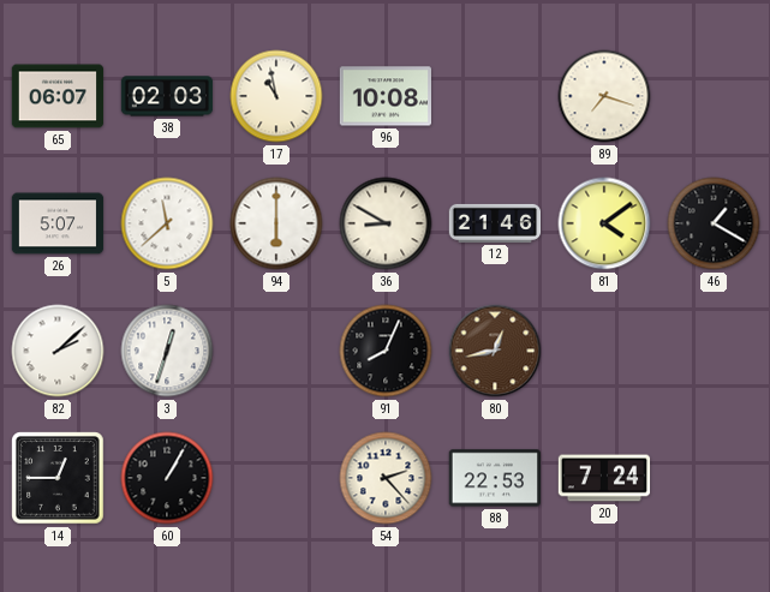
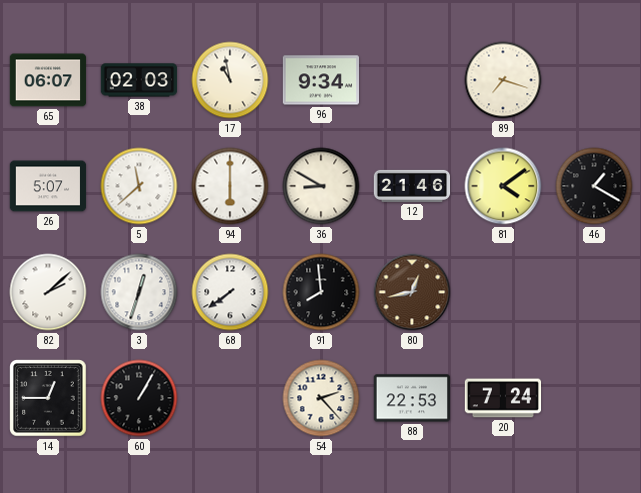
96: 10:08 -> 9:34 (320, 80)
68: none -> 7:39 (230, 292)
91: 8:04 -> 7:59 (321, 292)
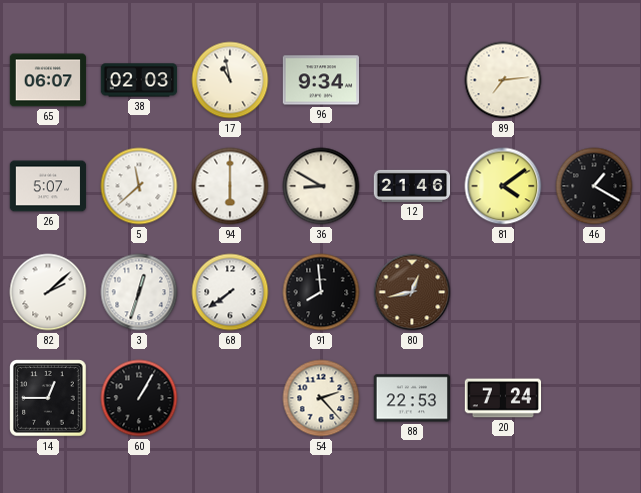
89: 7:18 -> 7:14 (503, 80)
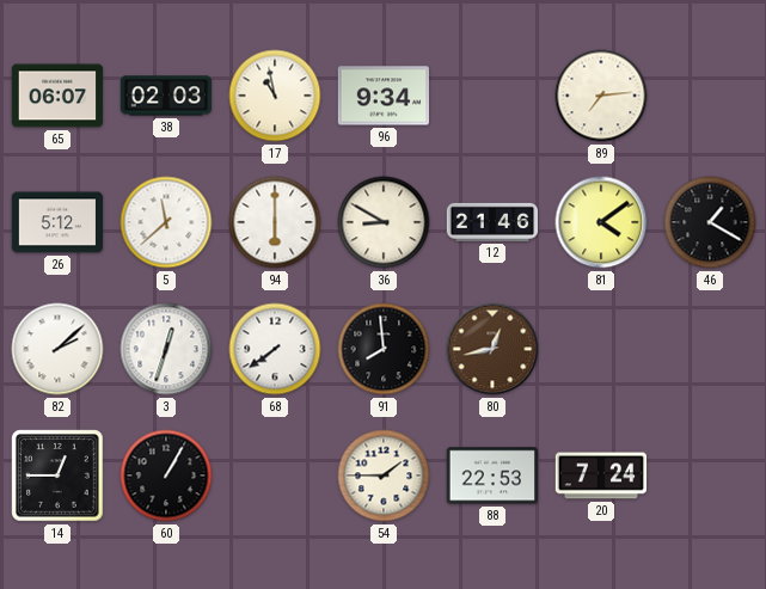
26: 5:07 -> 5:12 (57, 222)
54: 2:23 -> 1:45 (384, 476)
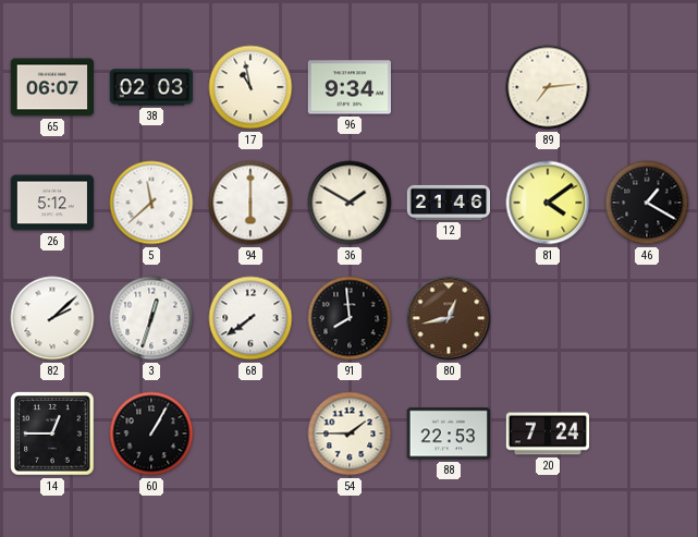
36: 8:50 -> 1:50 (350, 203)
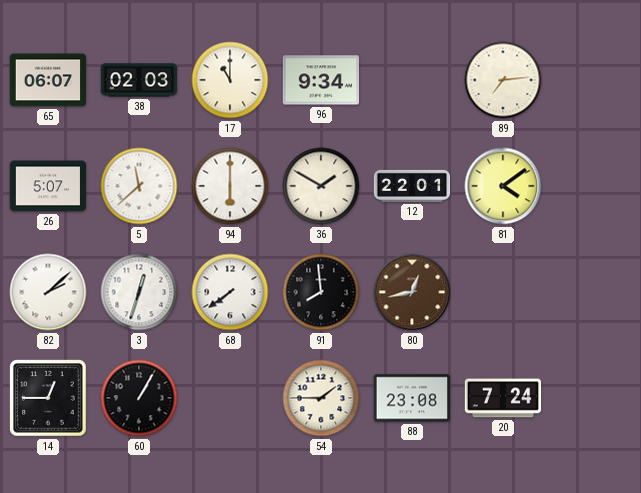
17: 10:58 -> 11:00 (230, 80)
26: 5:12 -> 5:07 (48, 186)
12: 21:46 -> 22:01 (412, 186)
46: 1:20 -> none (647, 203)
88: 22:53 -> 23:08 (411, 398)
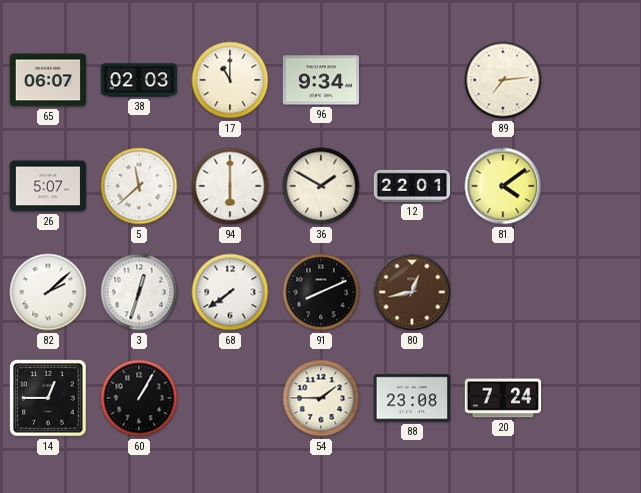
91: 7:59 -> 8:11 (321, 292)
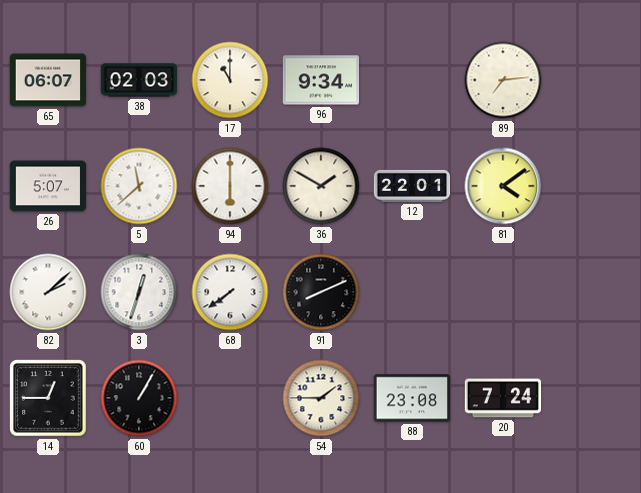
80: 12:43 -> none (412, 292)
